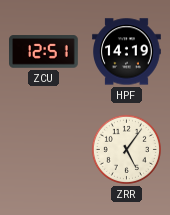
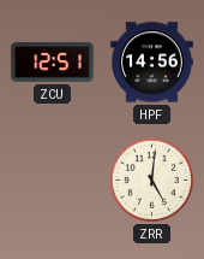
HPF: 14:19 -> 14:56 (152, 63)
ZRR: 5:06 -> 5:01 (151, 179)
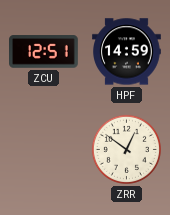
HPF: 14:56 -> 14:59 (127, 52)
ZRR: 5:01 -> 12:51 (126, 149)
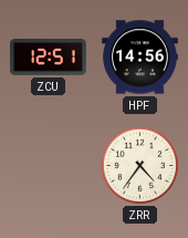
HPF: 14:59 -> 14:56 (140, 58)
ZRR: 12:51 -> 4:36 (139, 165)
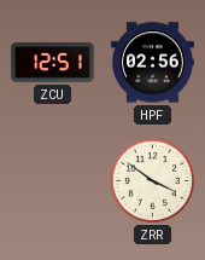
HPF: 14:56 -> 02:56 (153, 63)
ZRR: 4:36 -> 3:51 (152, 180)
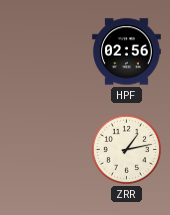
ZCU: 12:51 -> none (53, 63)
ZRR: 3:51 -> 1:13 (126, 149)
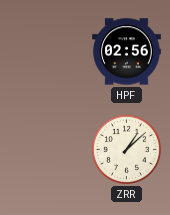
ZRR: 1:13 -> 1:08 (126, 149)
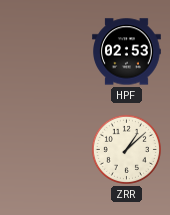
HPF: 02:56 -> 02:53 (127, 52)
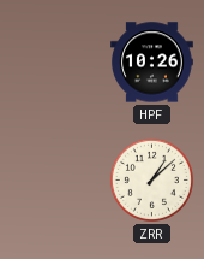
HPF: 02:53 -> 10:26 (152, 63)
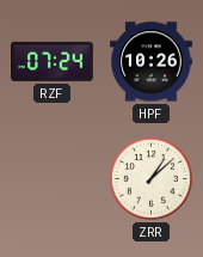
RZF: none -> 07:24 (53, 61)
